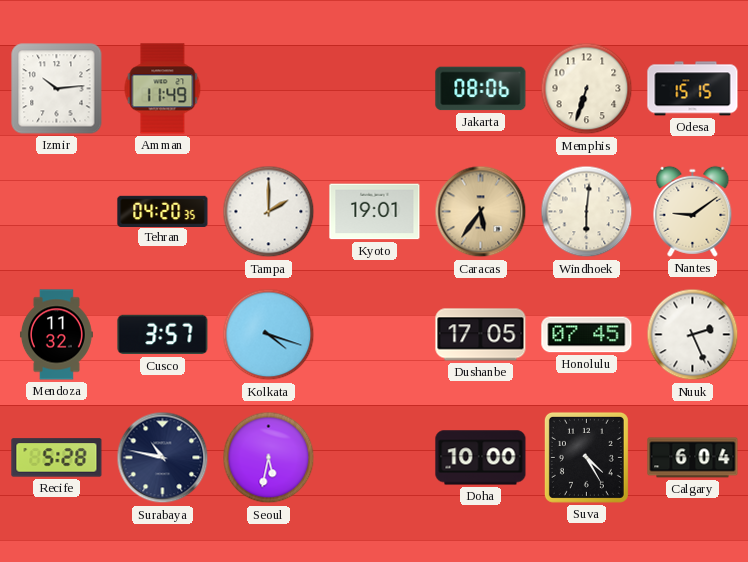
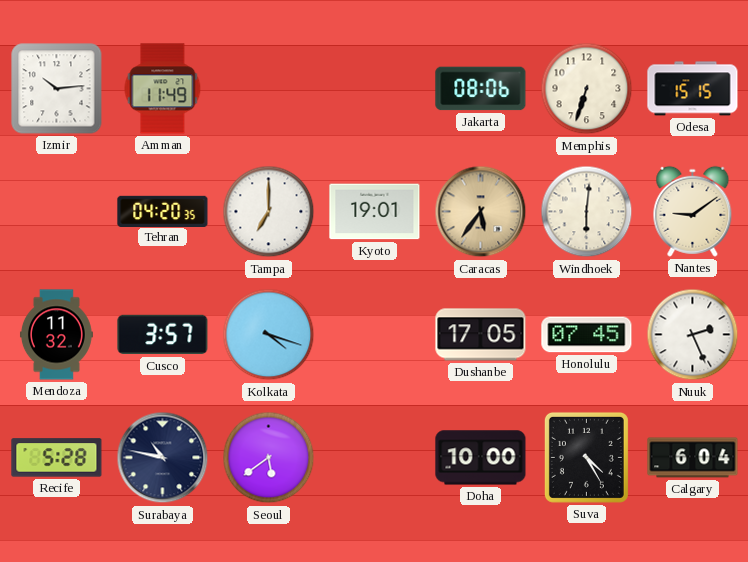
Tampa: 2:00 -> 7:00 (269, 212)
Seoul: 5:32 -> 5:39 (269, 458)
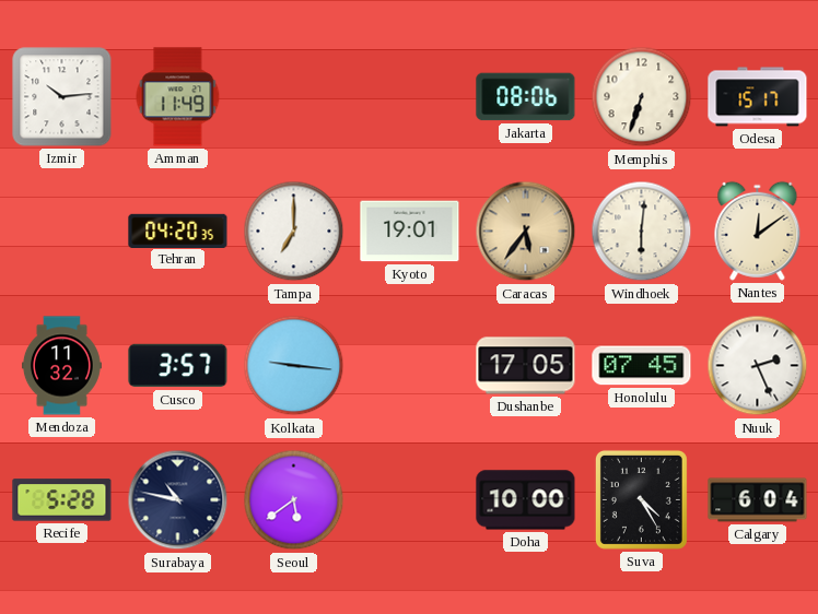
Odesa: 15:15 -> 15:17 (758, 97)
Nantes: 9:09 -> 12:09 (758, 231)
Kolkata: 4:18 -> 9:16 (294, 366)
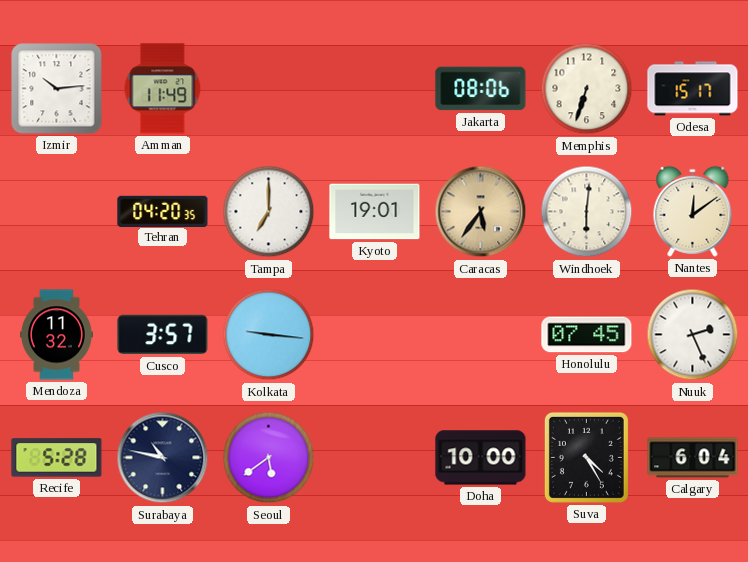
Dushanbe: 17:05 -> none (526, 366)
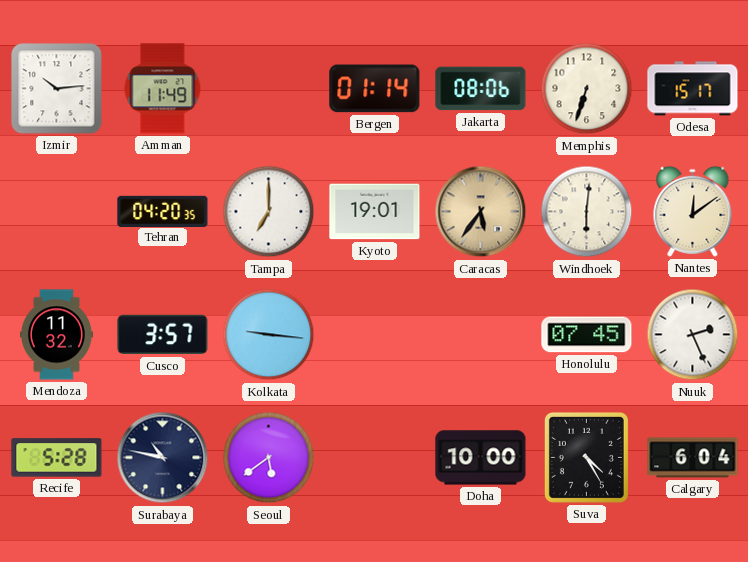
Bergen: none -> 01:14 (375, 89)
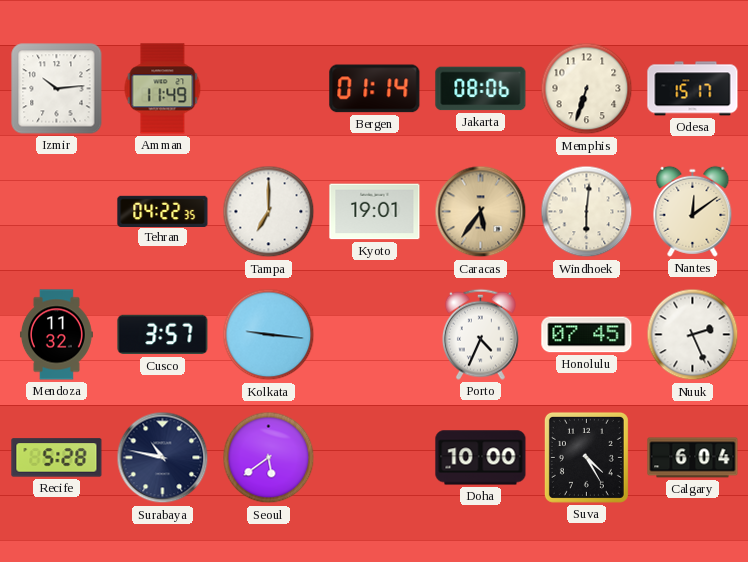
Tehran: 04:20 -> 04:22 (163, 211)
Porto: none -> 4:34 (480, 334)
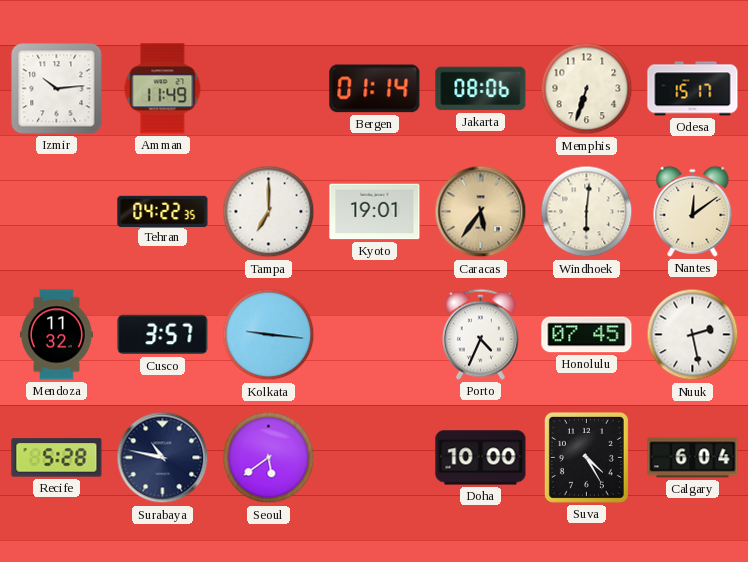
Nuuk: 2:26 -> 2:28 (693, 335)
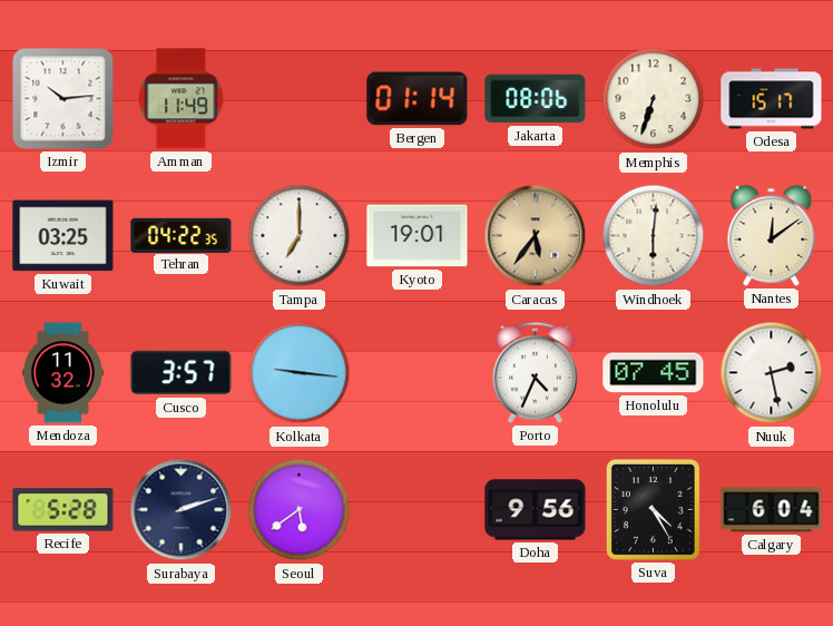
Kuwait: none -> 03:25 (63, 236)
Surabaya: 10:47 -> 2:12 (182, 510)
Doha: 10:00 -> 9:56 (536, 510)
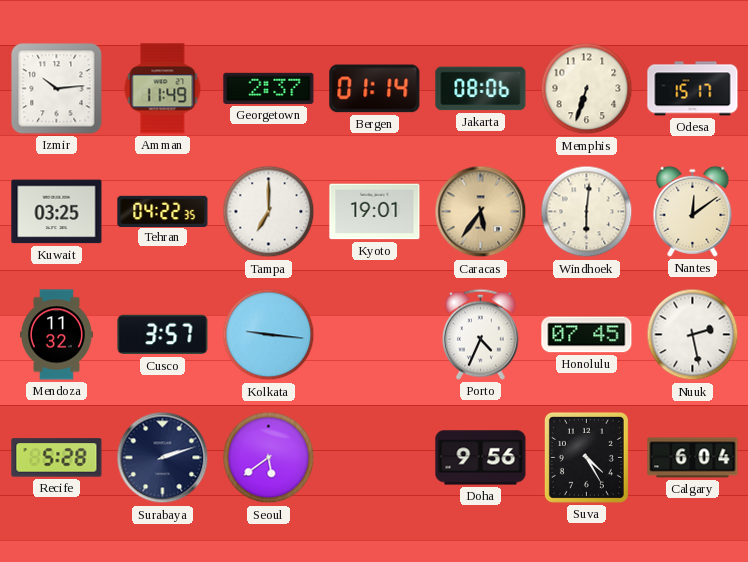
Georgetown: none -> 2:37 (269, 88)
